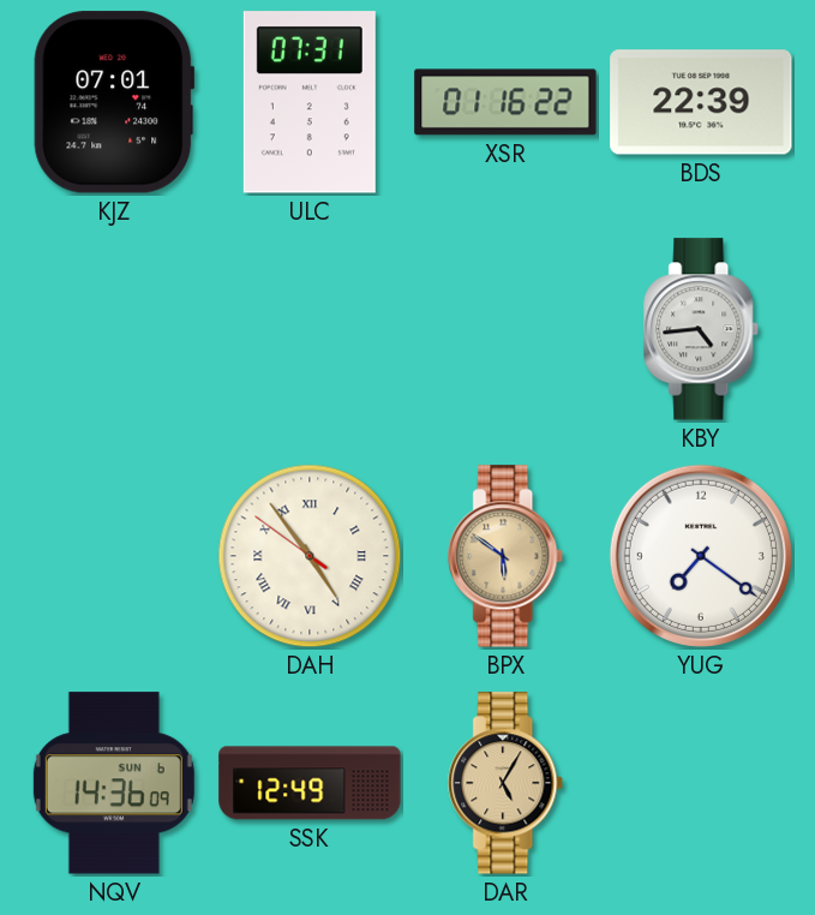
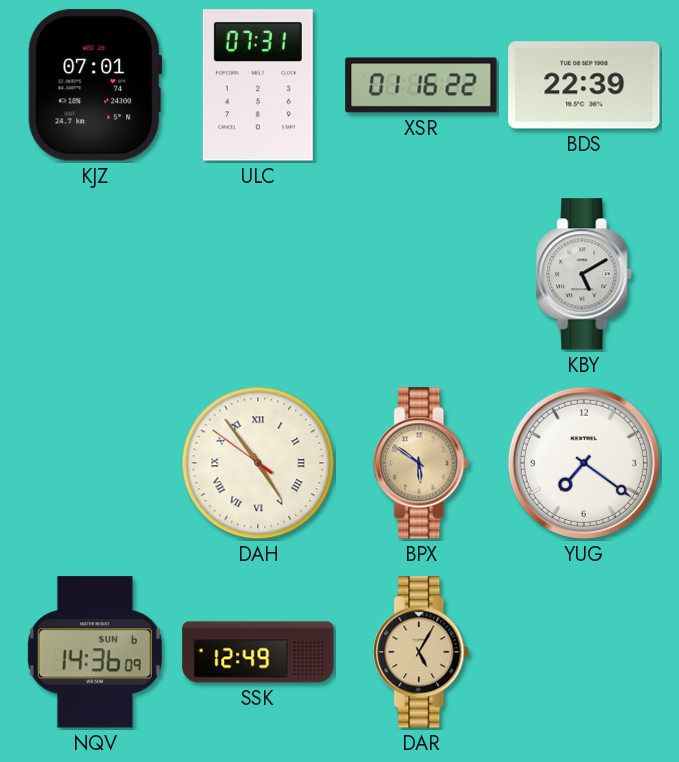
KBY: 4:44 -> 5:10 (585, 274)
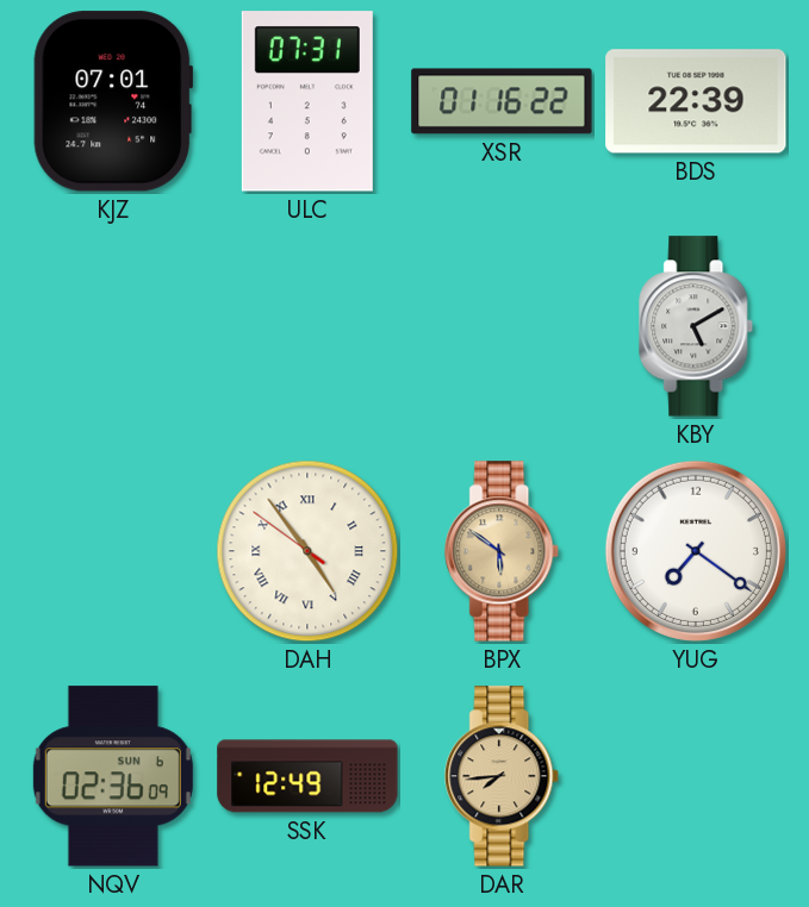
NQV: 14:36 -> 02:36 (113, 776)
DAR: 5:05 -> 7:44 (503, 776)
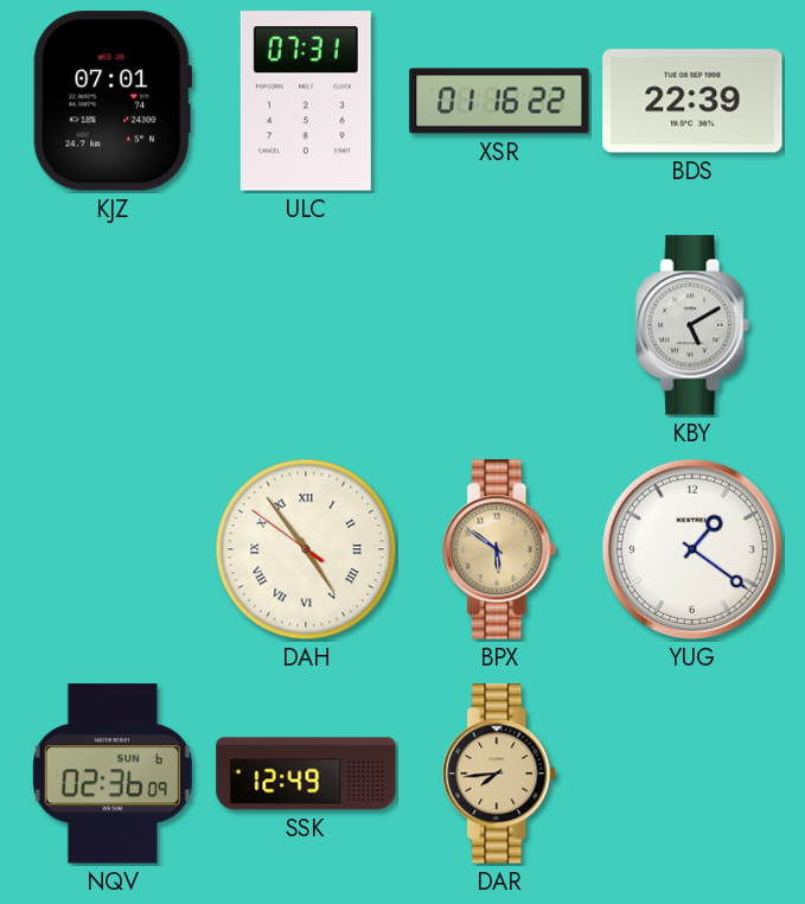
YUG: 7:21 -> 1:21 (692, 549)
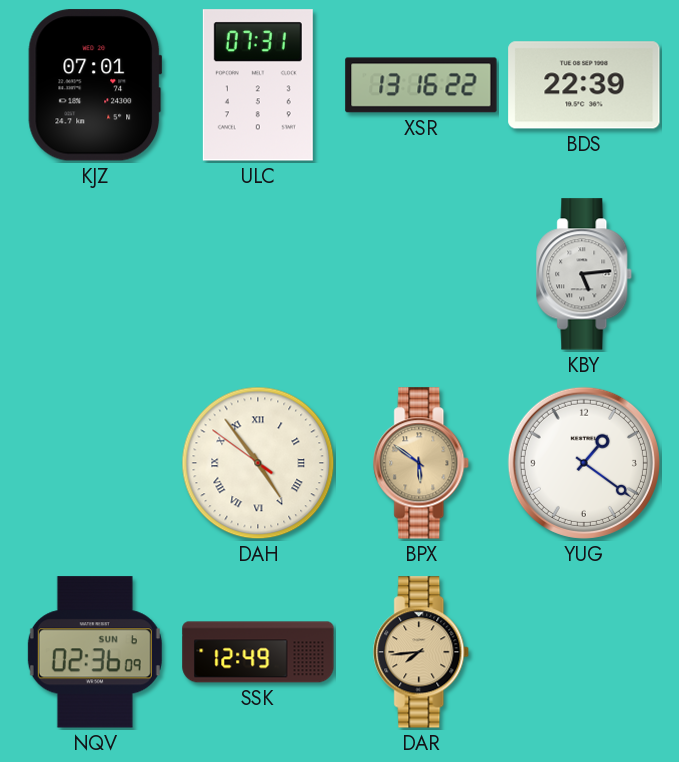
XSR: 01:16 -> 13:16 (421, 85)
KBY: 5:10 -> 5:14 (585, 274)
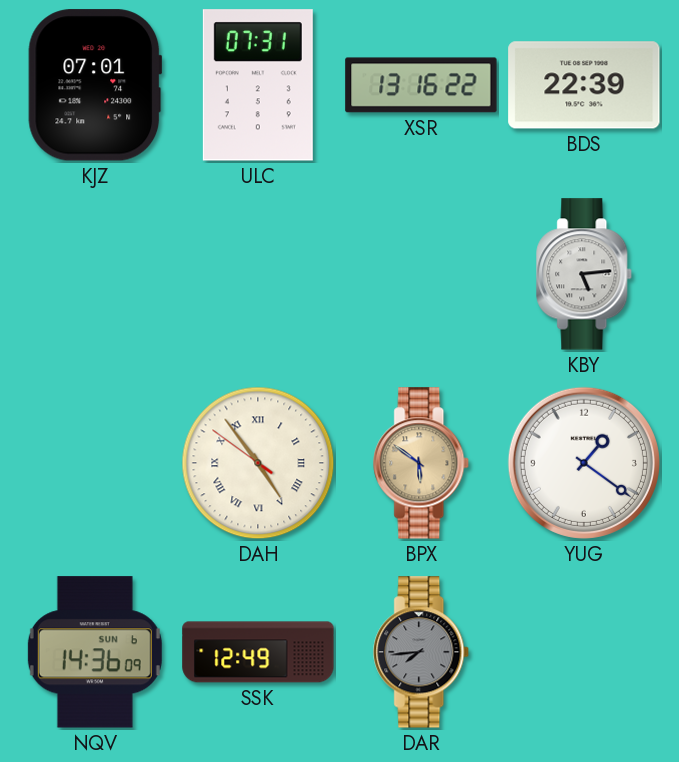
NQV: 02:36 -> 14:36 (95, 652)
DAR dial: champagne -> grey (422, 652)
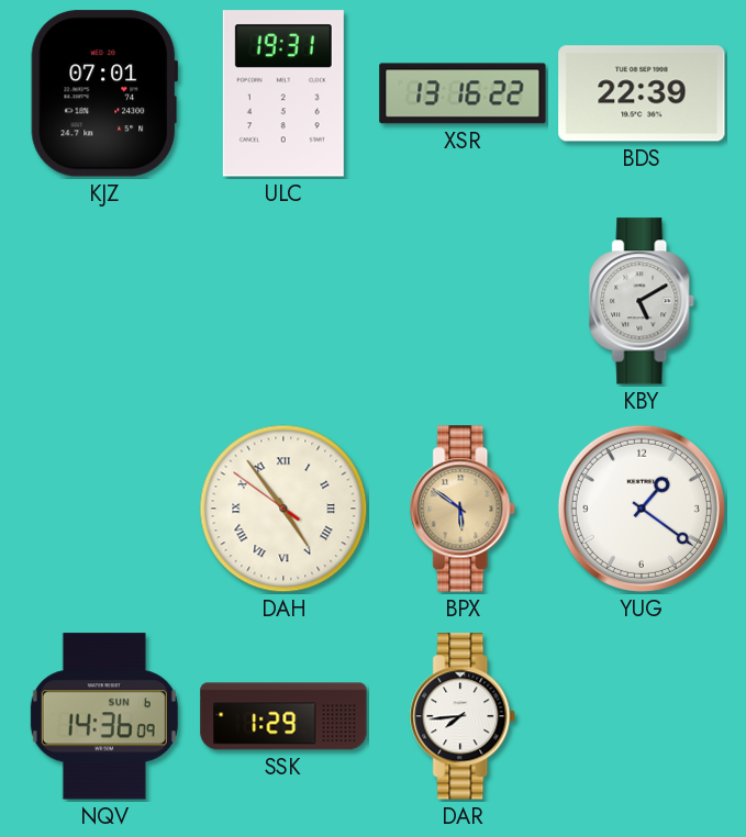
ULC: 07:31 -> 19:31 (283, 93)
KBY: 5:14 -> 5:10 (643, 301)
SSK: 12:49 -> 1:29 (283, 716)
DAR dial: grey -> white (464, 716)
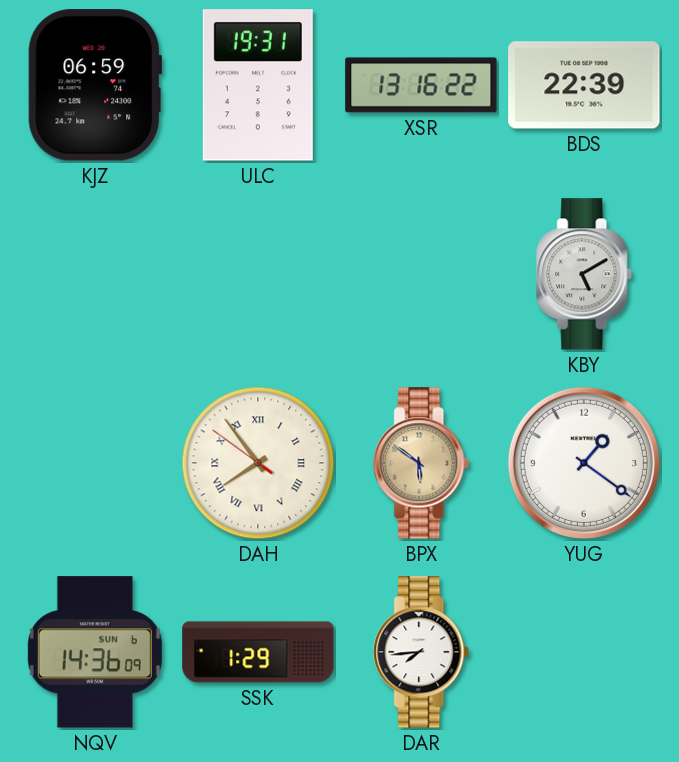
KJZ: 07:01 -> 06:59 (95, 85)
DAH: 4:53 -> 7:53 (258, 463)
